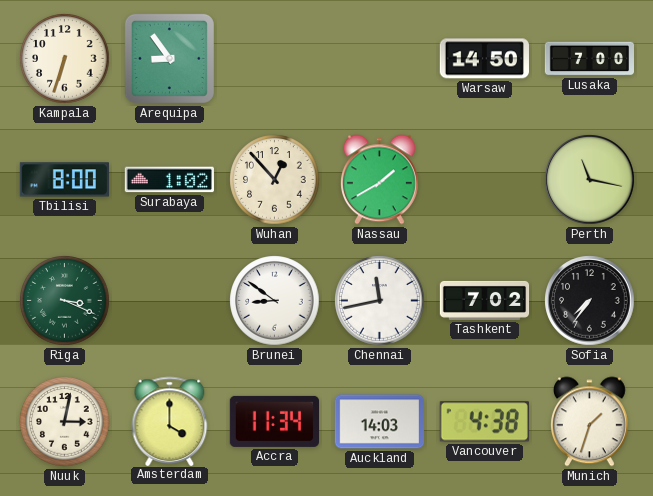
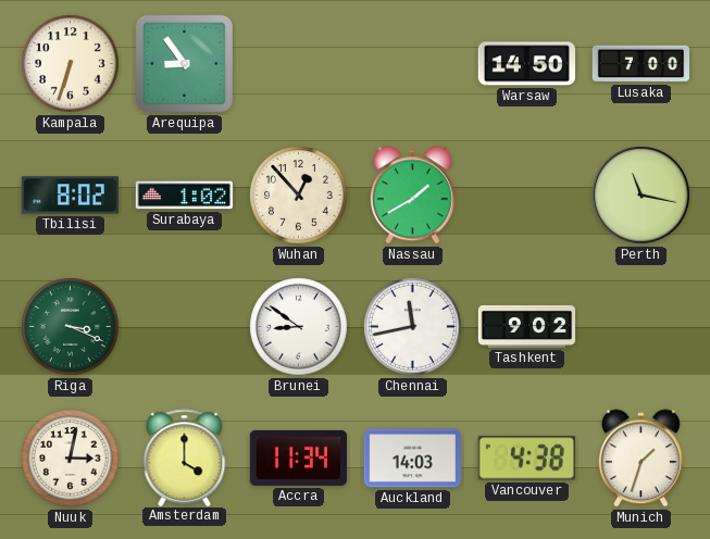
Tbilisi: 8:00 -> 8:02 (70, 196)
Tashkent: 7:02 -> 9:02 (527, 326)
Sofia: 7:36 -> none (590, 301)
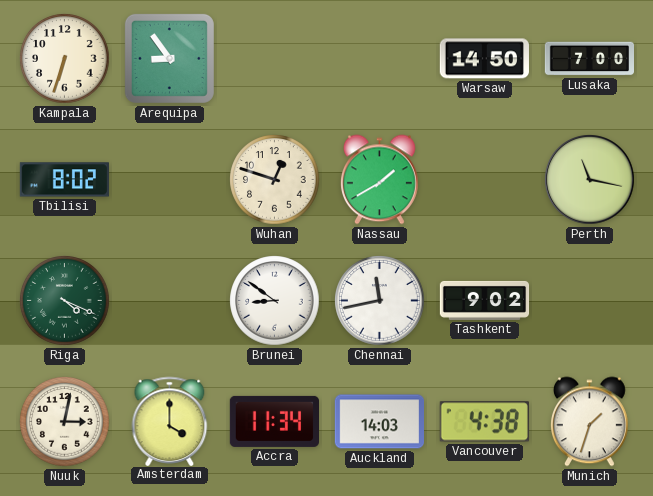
Surabaya: 1:02 -> none (184, 196)
Wuhan: 12:53 -> 12:48 (275, 180)
Riga: 3:19 -> 4:19 (65, 301)
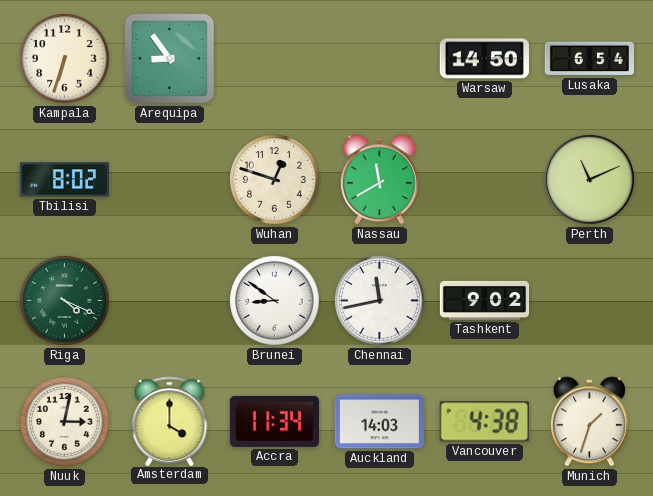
Lusaka: 7:00 -> 6:54 (589, 59)
Nassau: 1:40 -> 11:40 (379, 180)
Perth: 11:17 -> 11:11 (590, 180)
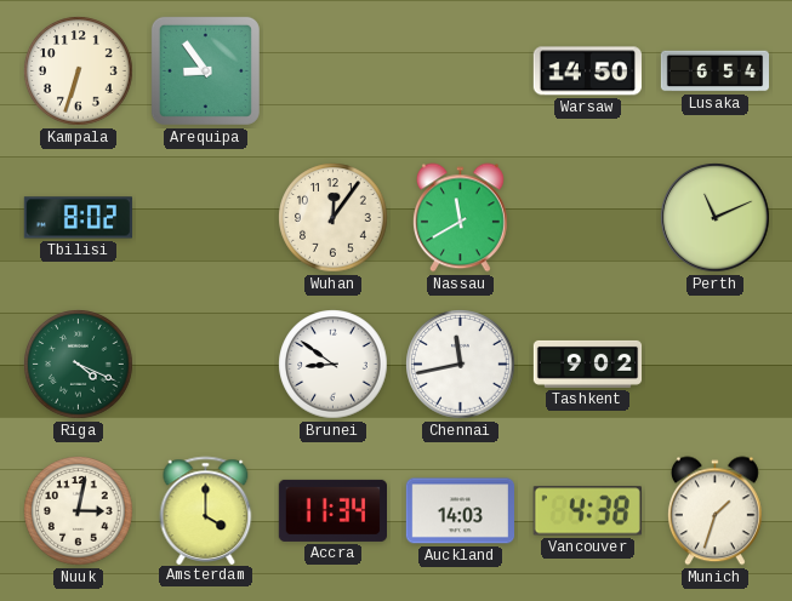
Wuhan: 12:48 -> 12:06 (334, 218)
